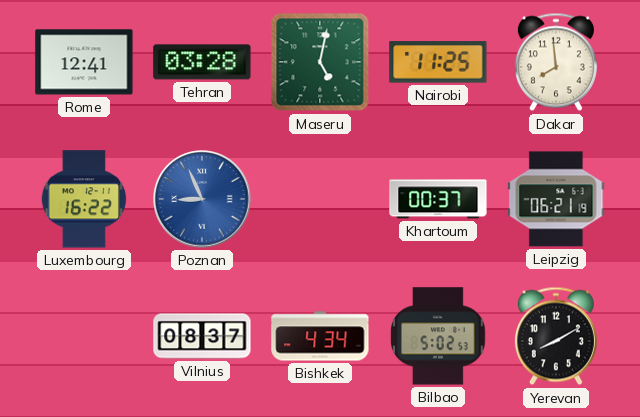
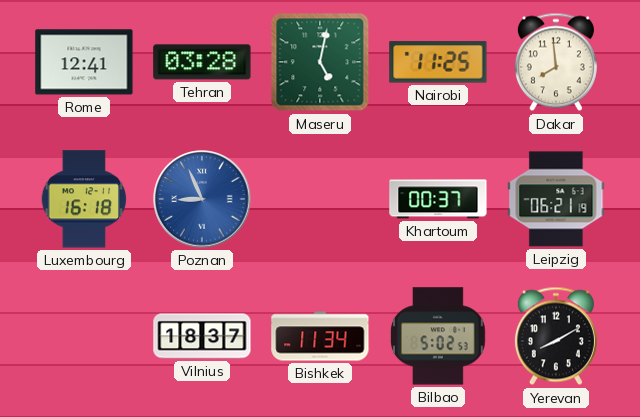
Luxembourg: 16:22 -> 16:18 (84, 199)
Vilnius: 08:37 -> 18:37 (202, 336)
Bishkek: 4:34 -> 11:34 (320, 336)
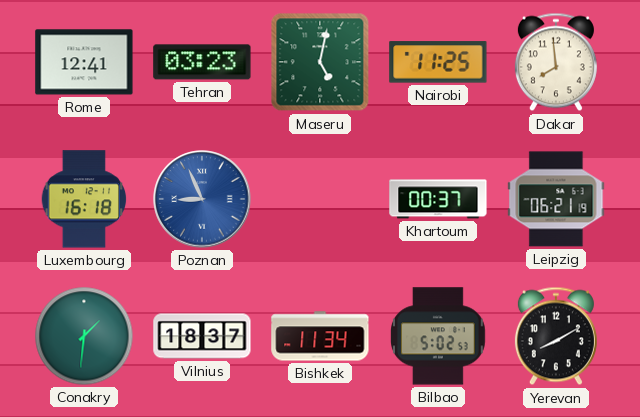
Tehran: 03:28 -> 03:23 (202, 62)
Conakry: none -> 1:31 (84, 336)
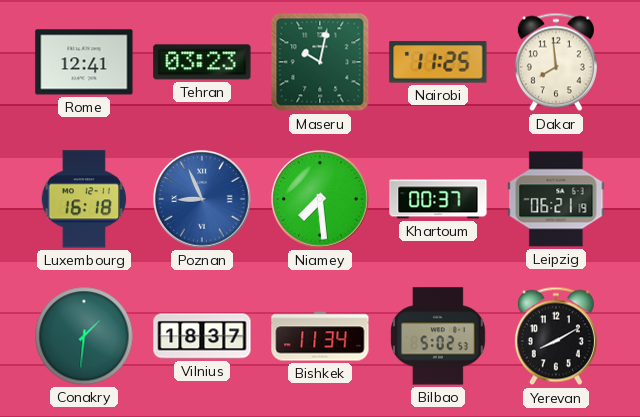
Maseru: 5:02 -> 10:02 (320, 62)
Niamey: none -> 7:29 (320, 199)
